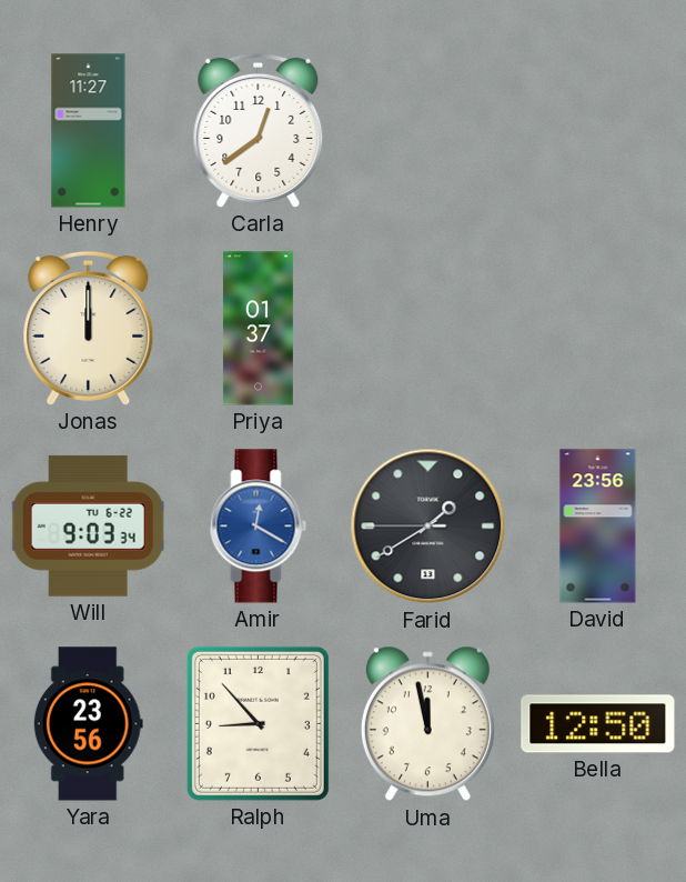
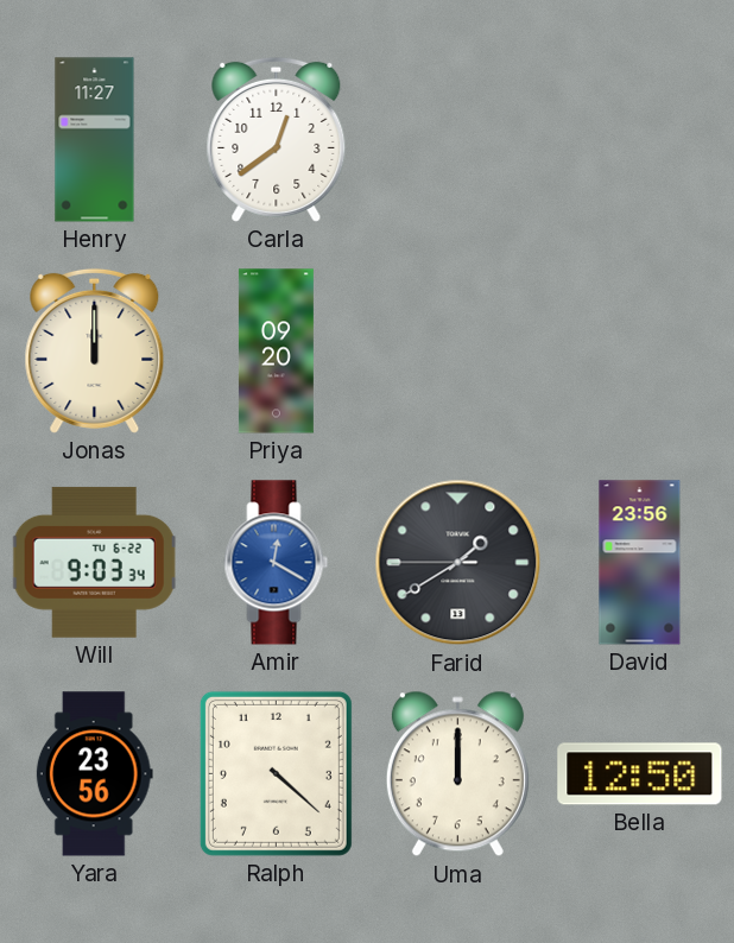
Priya: 01:37 -> 09:20 (276, 352)
Ralph: 8:53 -> 4:22 (276, 773)
Uma: 11:58 -> 12:00 (457, 774)
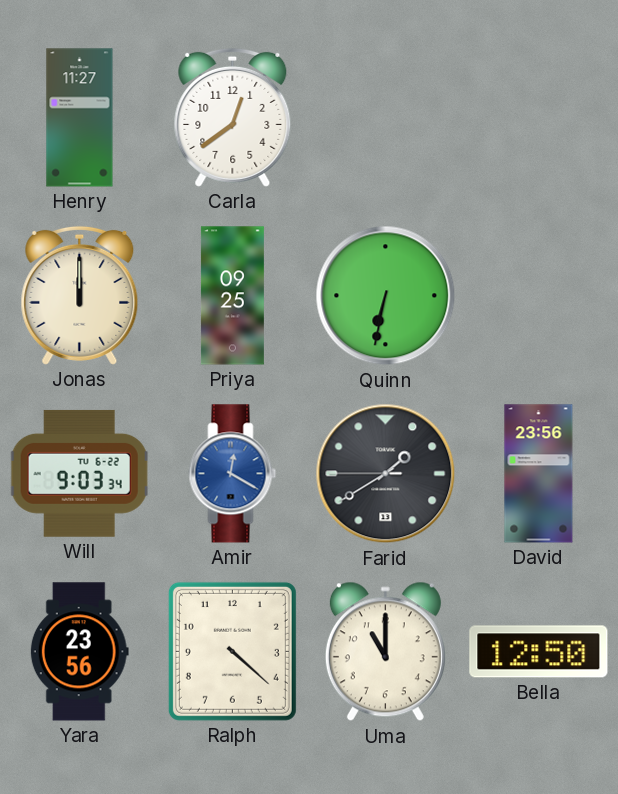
Priya: 09:20 -> 09:25 (232, 296)
Quinn: none -> 6:32 (386, 296)
Uma: 12:00 -> 11:00 (385, 652)
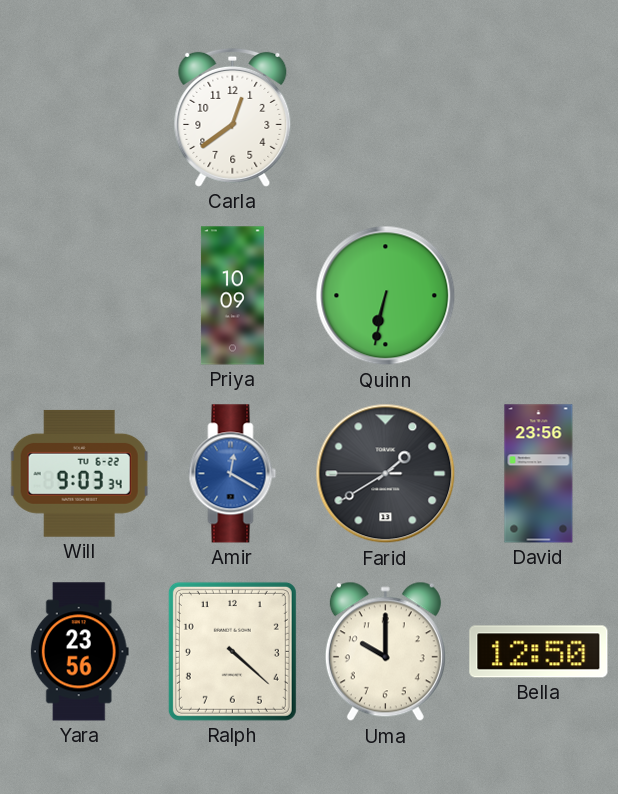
Henry: 11:27 -> none (80, 118)
Jonas: 12:00 -> none (80, 295)
Priya: 09:25 -> 10:09 (232, 296)
Uma: 11:00 -> 10:00 (385, 652)
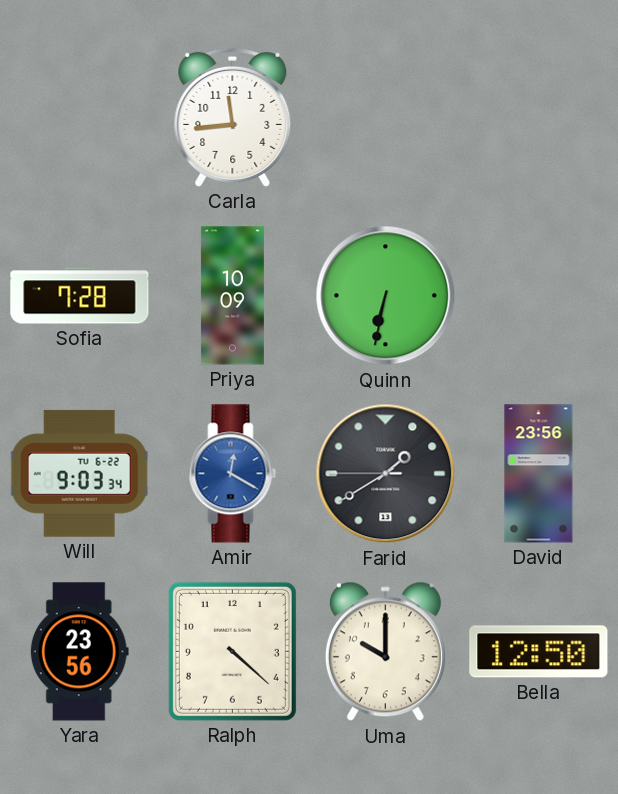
Carla: 12:39 -> 11:44 (233, 117)
Sofia: none -> 7:28 (80, 296)
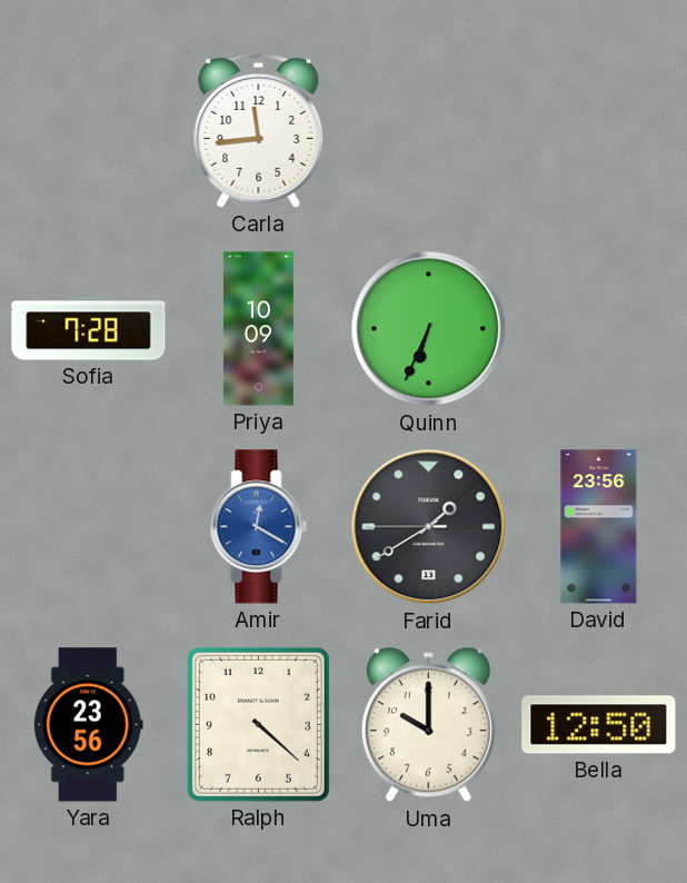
Quinn: 6:32 -> 6:34 (429, 329)
Will: 9:03 -> none (79, 473)
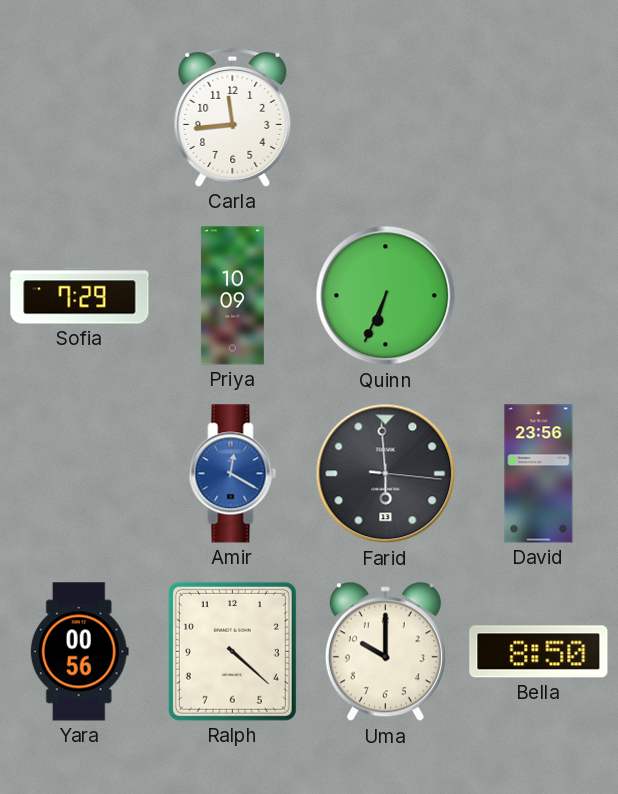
Sofia: 7:28 -> 7:29 (80, 296)
Farid: 1:39 -> 5:59 (386, 474)
Yara: 23:56 -> 00:56 (79, 652)
Bella: 12:50 -> 8:50 (539, 652)
